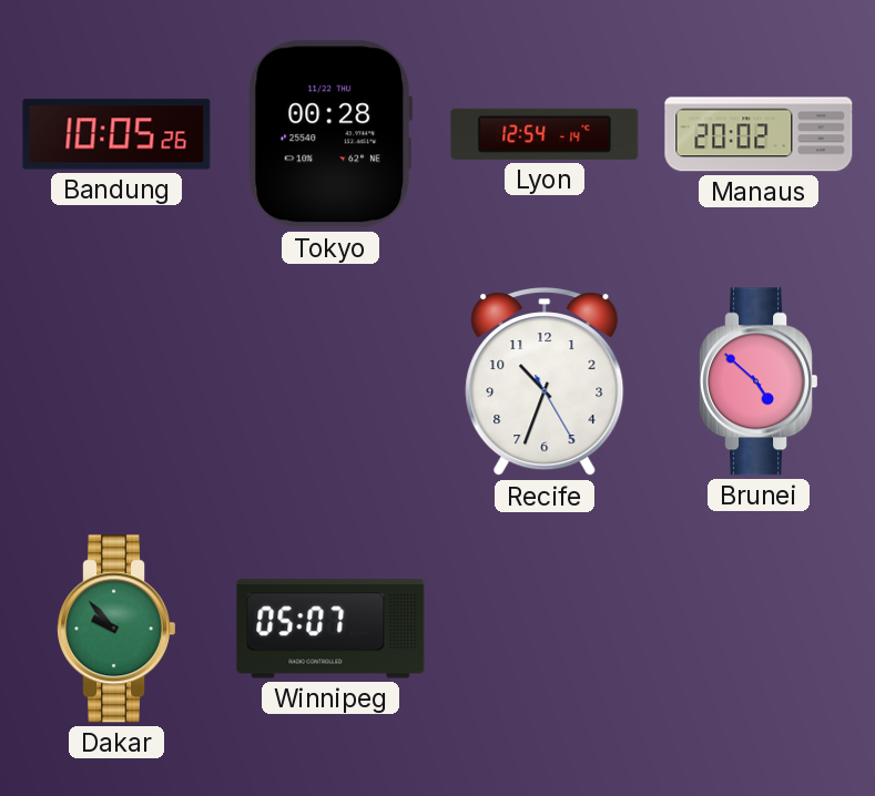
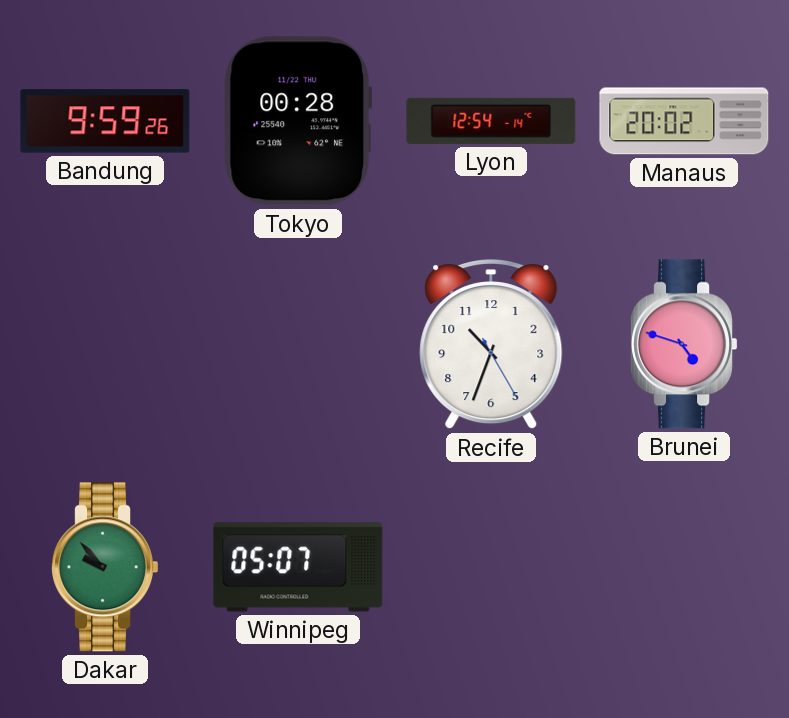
Bandung: 10:05 -> 9:59 (105, 121)
Brunei: 4:52 -> 4:48 (683, 344)
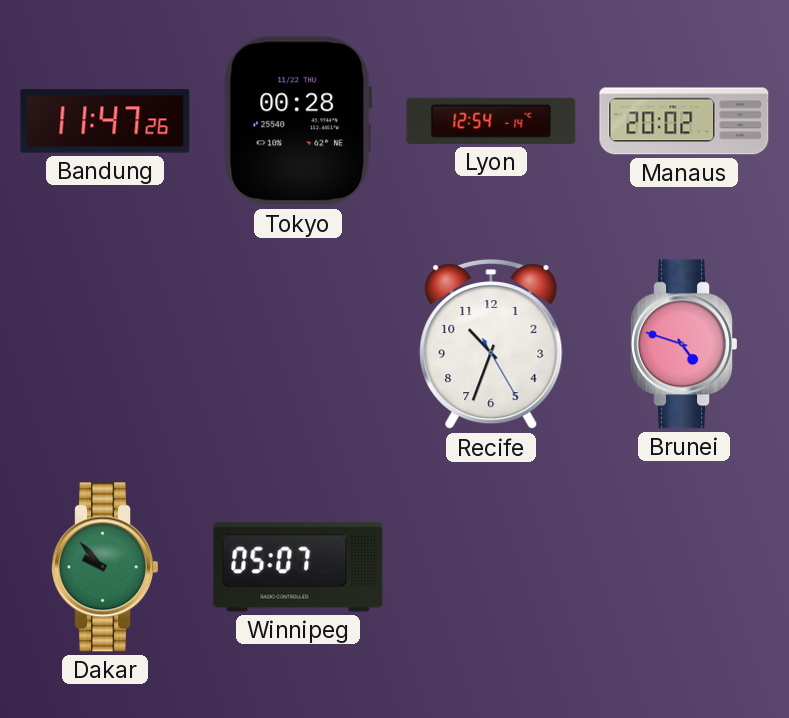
Bandung: 9:59 -> 11:47 (105, 121)
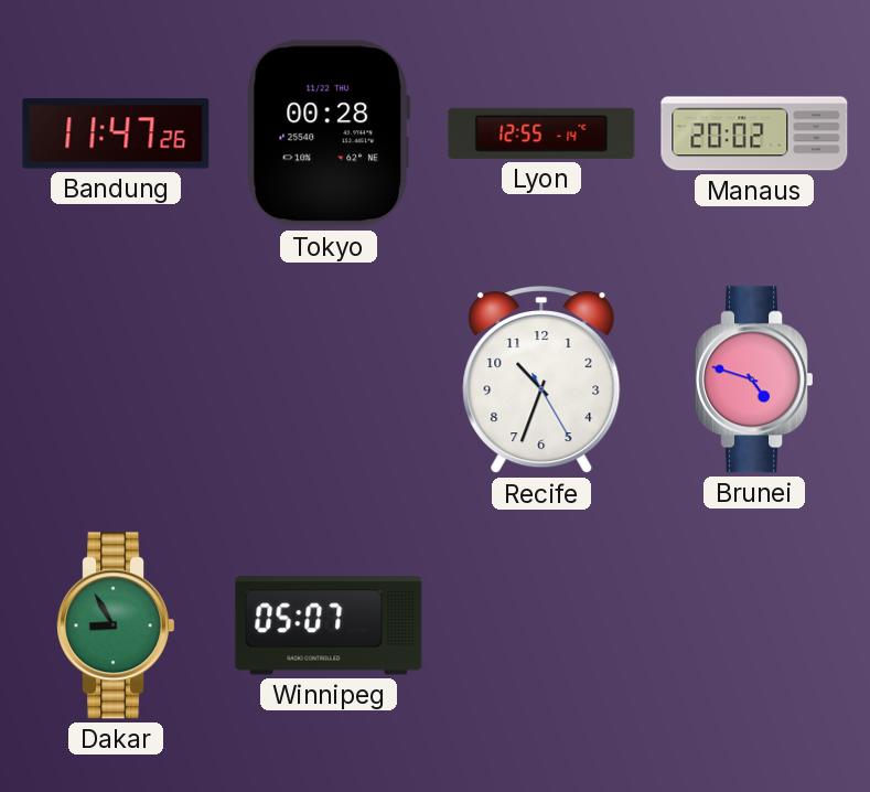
Lyon: 12:54 -> 12:55 (541, 133)
Dakar: 9:53 -> 8:55 (115, 625)
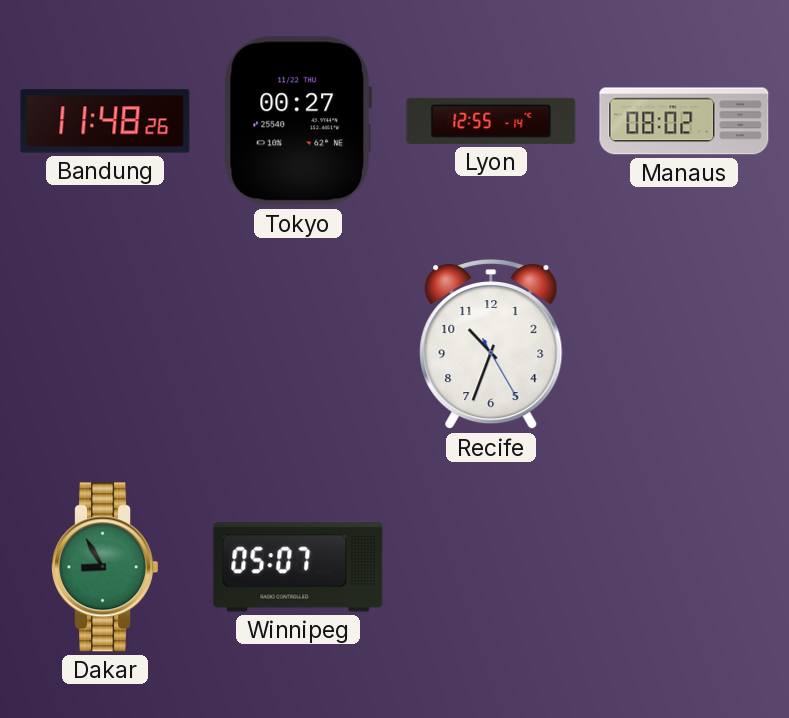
Bandung: 11:47 -> 11:48 (105, 121)
Tokyo: 00:28 -> 00:27 (298, 121)
Manaus: 20:02 -> 08:02 (684, 121)
Brunei: 4:48 -> none (753, 379)
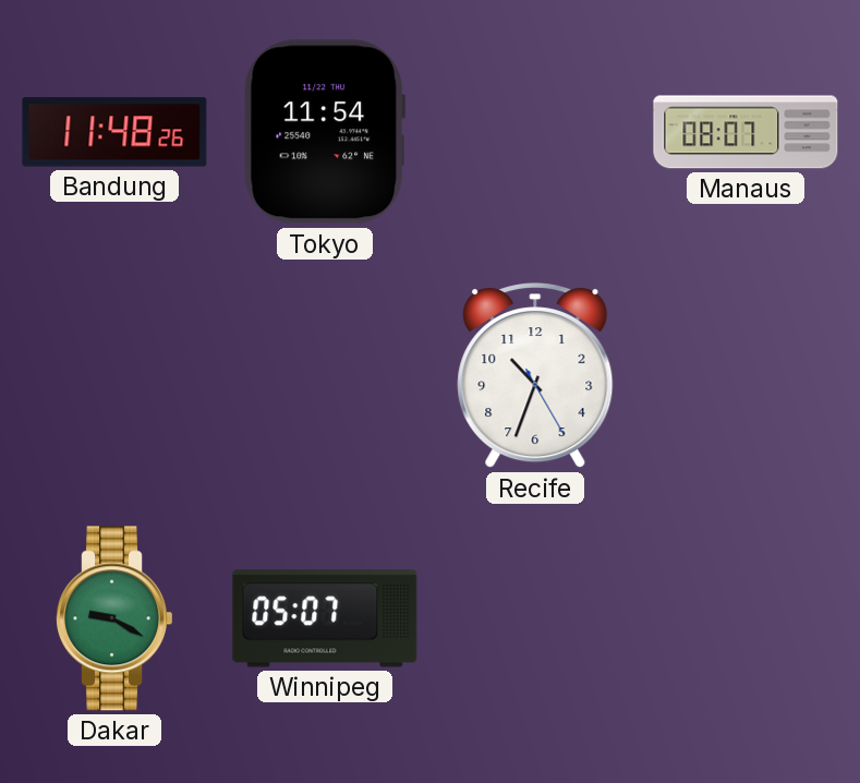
Tokyo: 00:27 -> 11:54 (325, 132)
Lyon: 12:55 -> none (491, 121)
Manaus: 08:02 -> 08:07 (746, 132)
Dakar: 8:55 -> 9:20 (113, 618)
